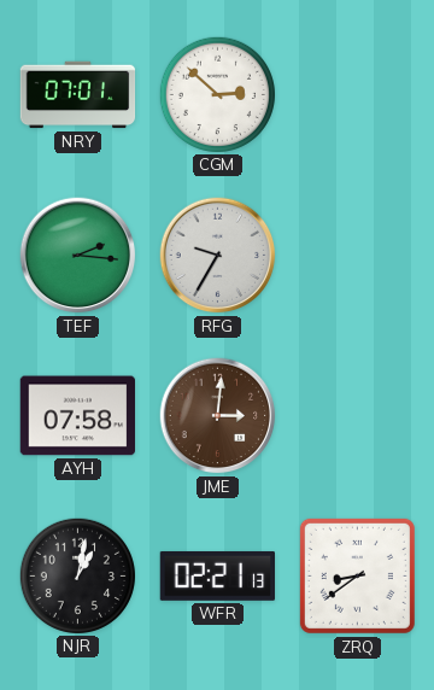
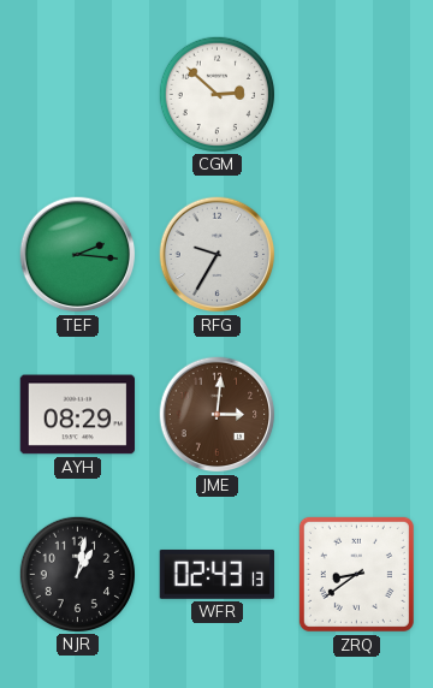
NRY: 07:01 -> none (78, 95)
AYH: 07:58 -> 08:29 (77, 415)
WFR: 02:21 -> 02:43 (216, 575)
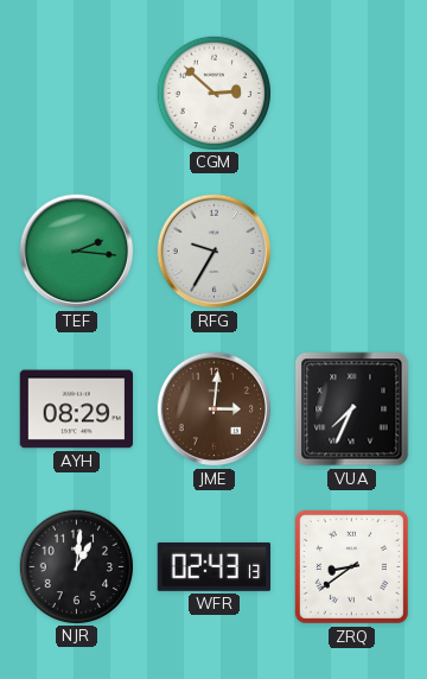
VUA: none -> 7:34 (352, 410)
NJR: 1:02 -> 1:01 (76, 566)
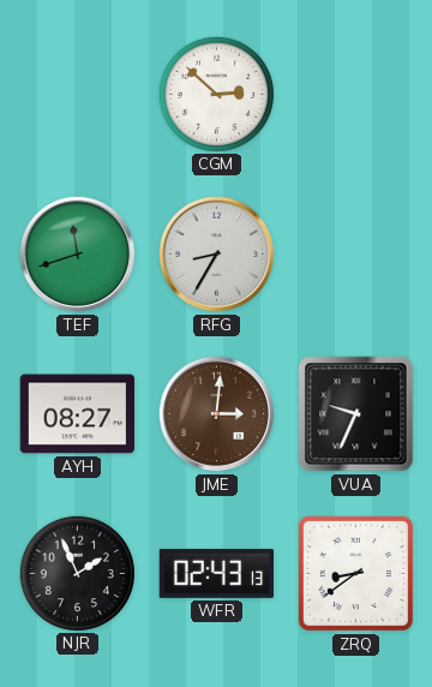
TEF: 2:16 -> 11:42 (78, 255)
RFG: 9:35 -> 8:35 (217, 255)
AYH: 08:29 -> 08:27 (77, 414)
VUA: 7:34 -> 9:34 (356, 414)
NJR: 1:01 -> 1:56 (77, 573)
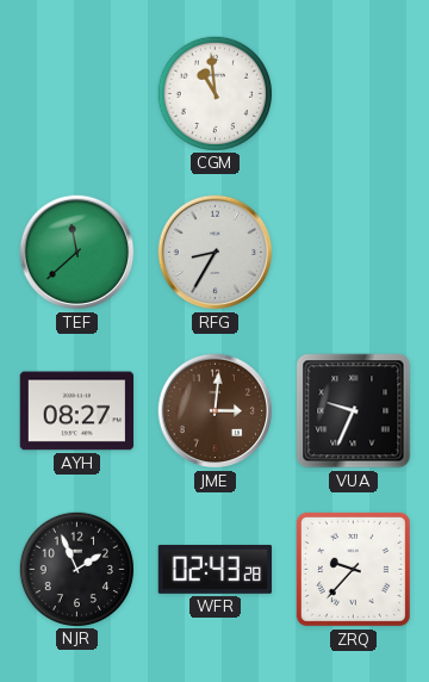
CGM: 2:52 -> 10:59 (214, 93)
TEF: 11:42 -> 11:38 (77, 253)
WFR: 02:43:13 -> 02:43:28 (214, 570)
ZRQ: 8:39 -> 9:37 (353, 569)
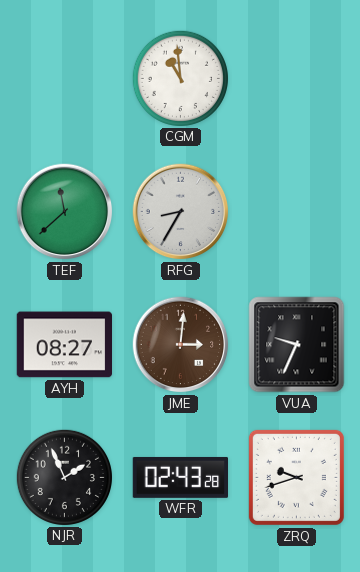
ZRQ: 9:37 -> 9:42 (296, 477)
